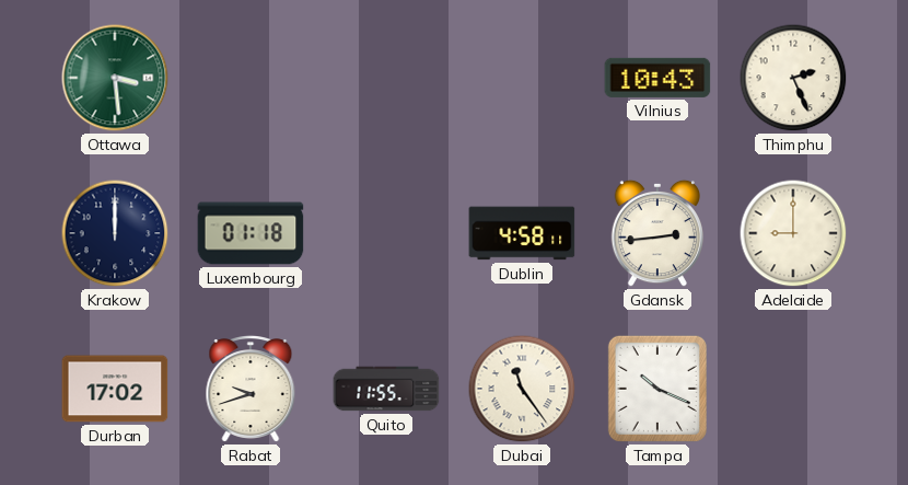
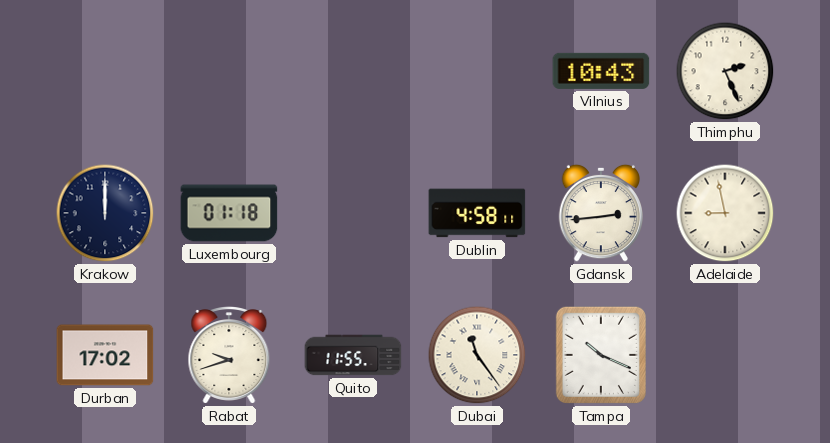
Ottawa: 3:29 -> none (115, 78)
Adelaide: 9:00 -> 8:58 (725, 213)
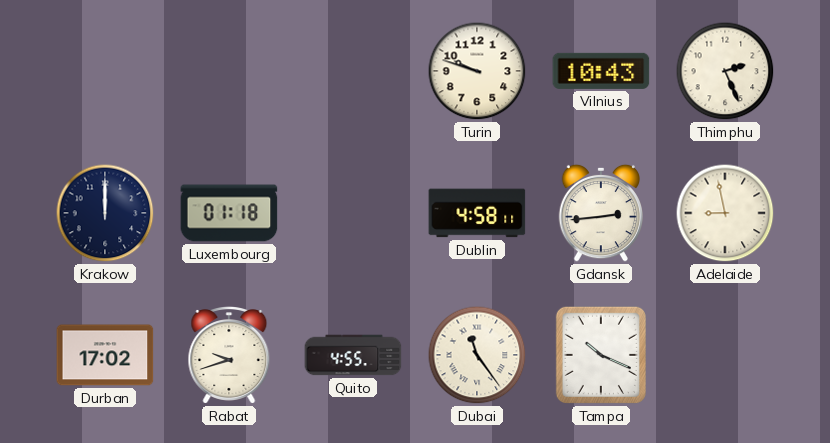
Turin: none -> 9:48 (477, 71)
Quito: 11:55 -> 4:55 (353, 355)
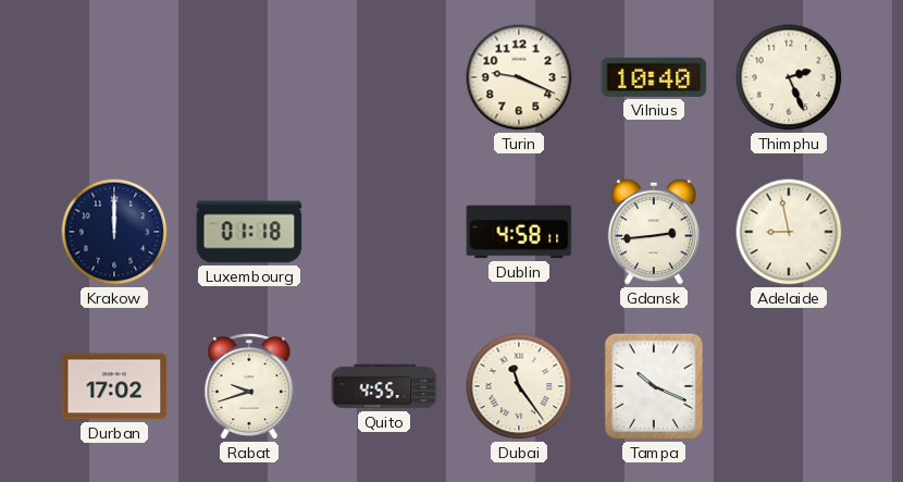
Turin: 9:48 -> 9:19 (519, 77)
Vilnius: 10:43 -> 10:40 (654, 77)
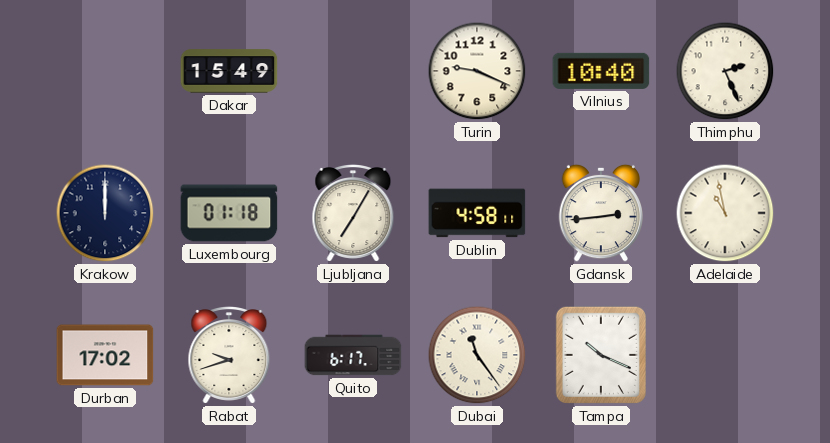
Dakar: none -> 15:49 (229, 71)
Ljubljana: none -> 7:05 (353, 214)
Adelaide: 8:58 -> 10:58 (725, 213)
Quito: 4:55 -> 6:17 (353, 355)
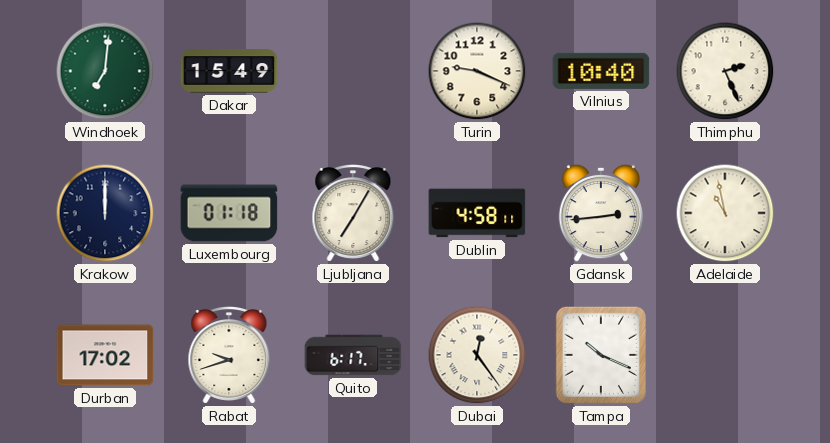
Windhoek: none -> 7:01 (105, 71)
Dubai: 11:24 -> 12:24 (477, 355)
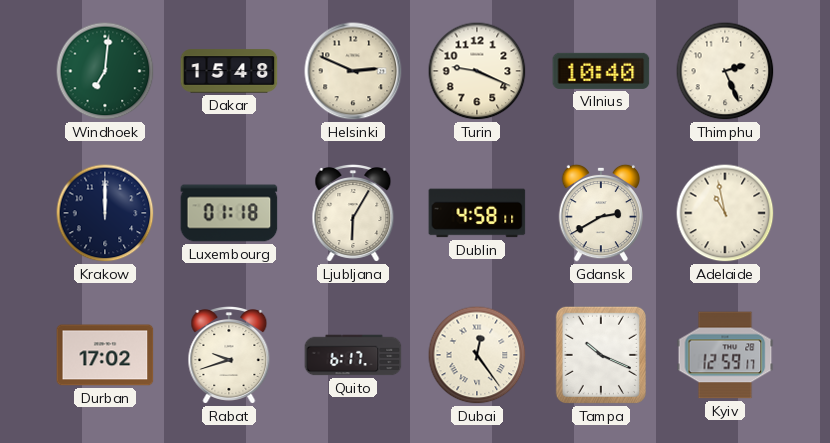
Dakar: 15:49 -> 15:48 (229, 71)
Helsinki: none -> 2:49 (353, 71)
Ljubljana: 7:05 -> 6:05 (353, 214)
Gdansk: 2:44 -> 2:40 (600, 213)
Kyiv: none -> 12:59 (725, 355)
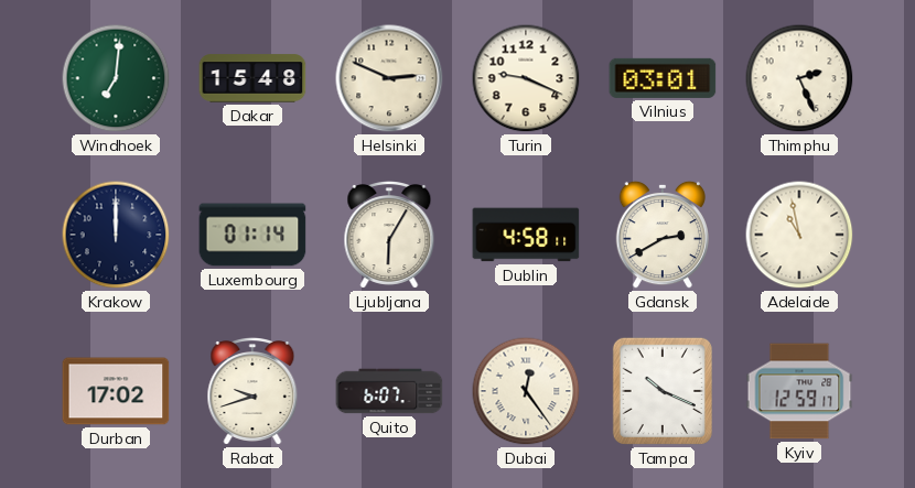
Vilnius: 10:40 -> 03:01 (663, 78)
Luxembourg: 01:18 -> 01:14 (252, 235)
Quito: 6:17 -> 6:07 (389, 391)
